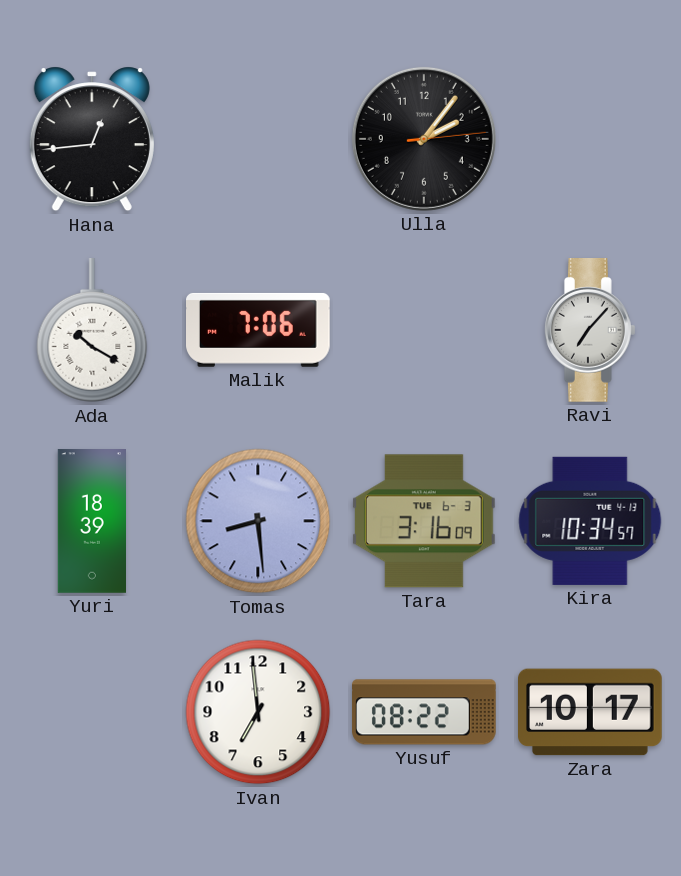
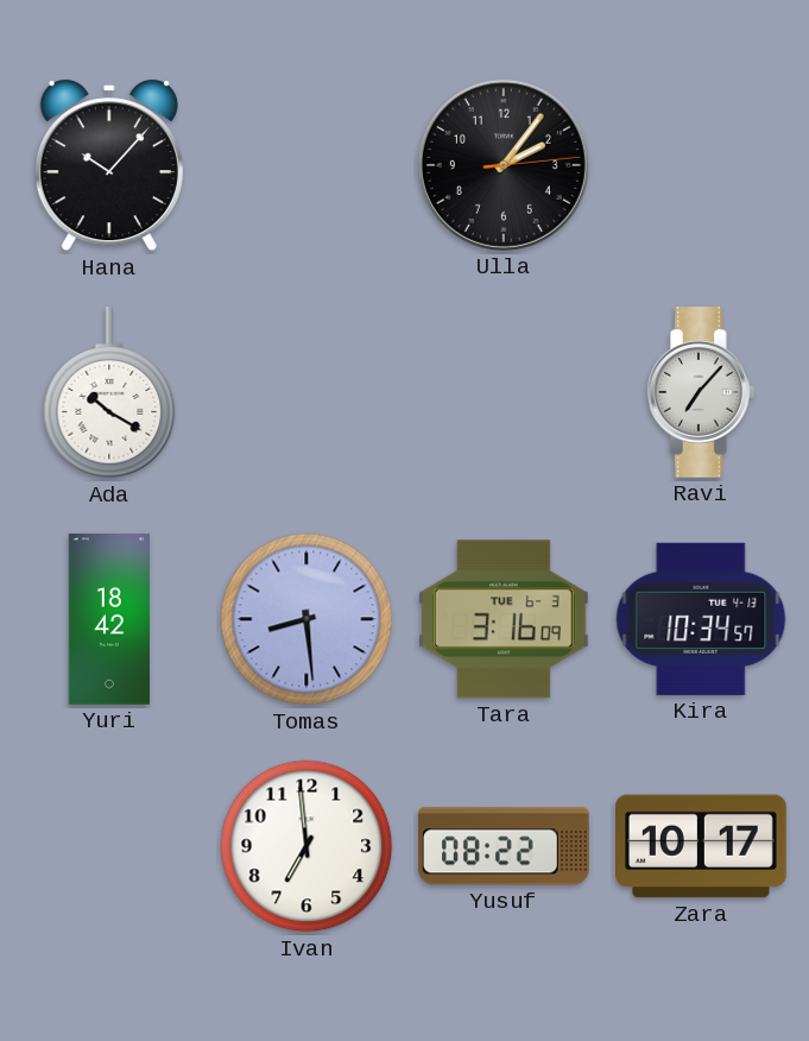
Hana: 12:44 -> 10:07 (109, 165)
Malik: 7:06 -> none (259, 330)
Yuri: 18:39 -> 18:42 (108, 619)
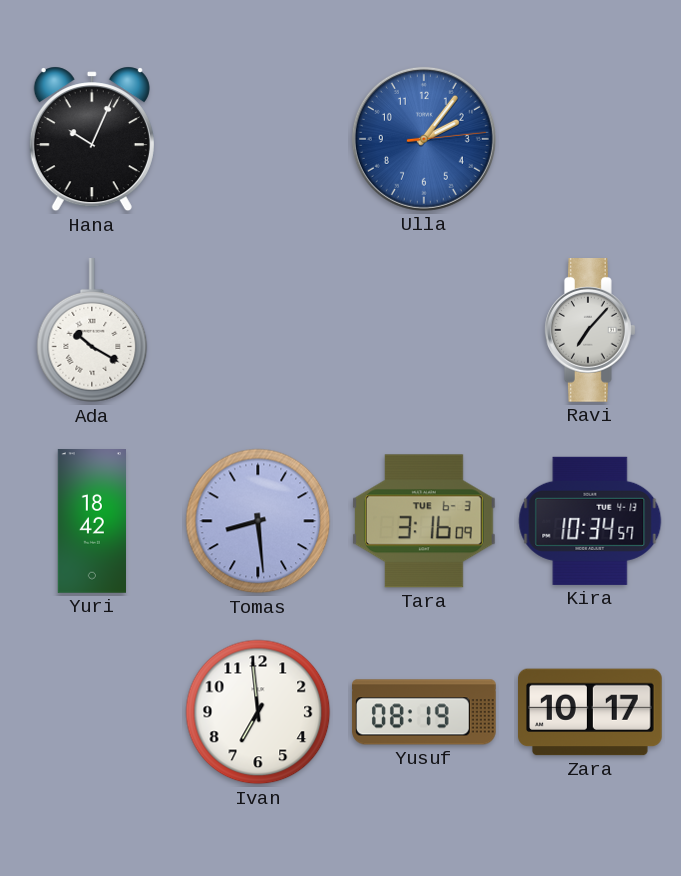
Hana: 10:07 -> 10:04 (92, 139)
Ulla dial: black -> blue (424, 139)
Yusuf: 08:22 -> 08:19 (424, 712)
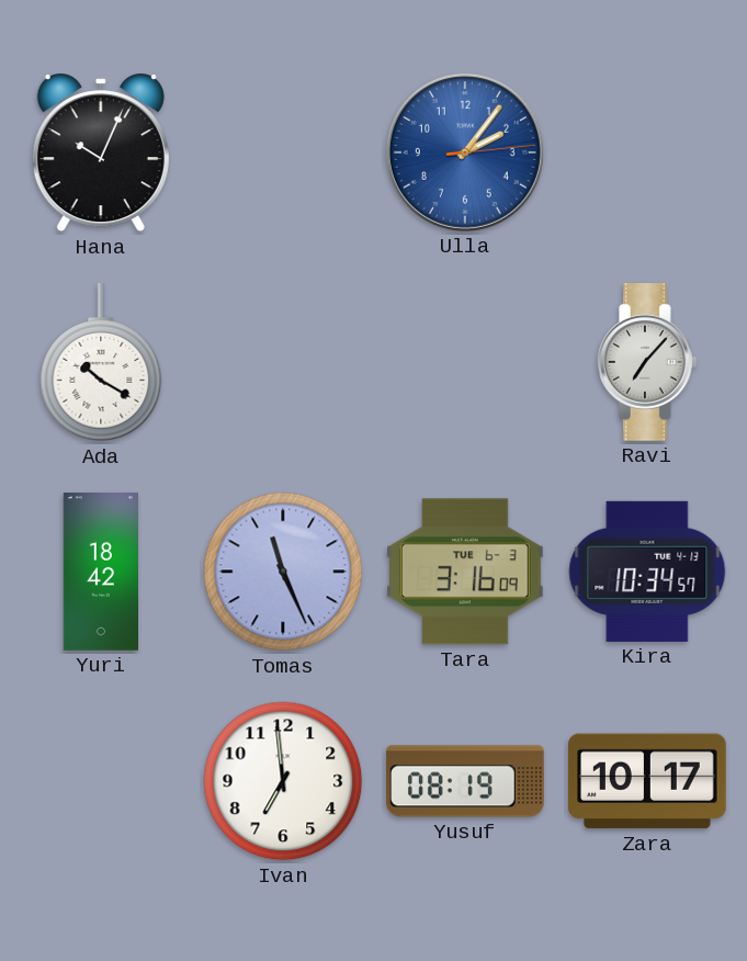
Tomas: 8:29 -> 11:26 (283, 572)
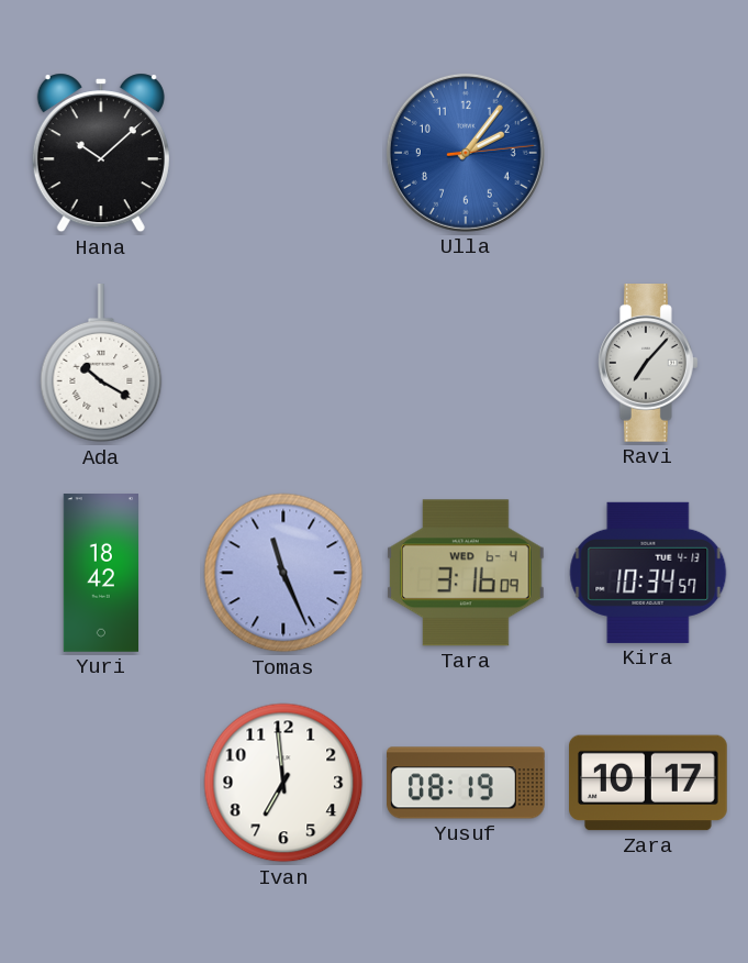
Hana: 10:04 -> 10:08 (101, 153)
Tara date: TUE 6-3 -> WED 6-4 (466, 573)
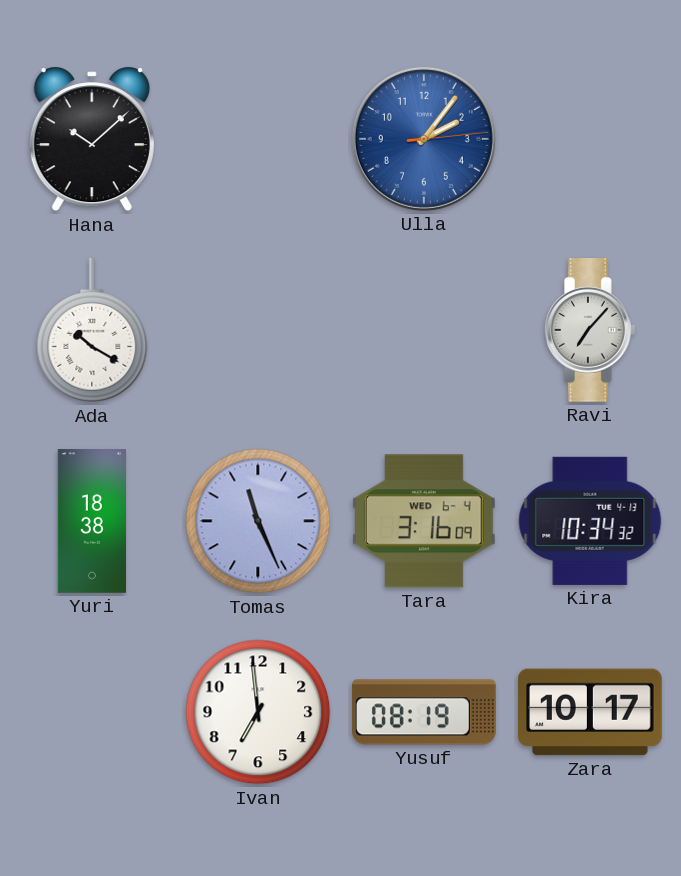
Yuri: 18:42 -> 18:38 (91, 521)
Kira: 10:34:57 -> 10:34:32 (590, 521)
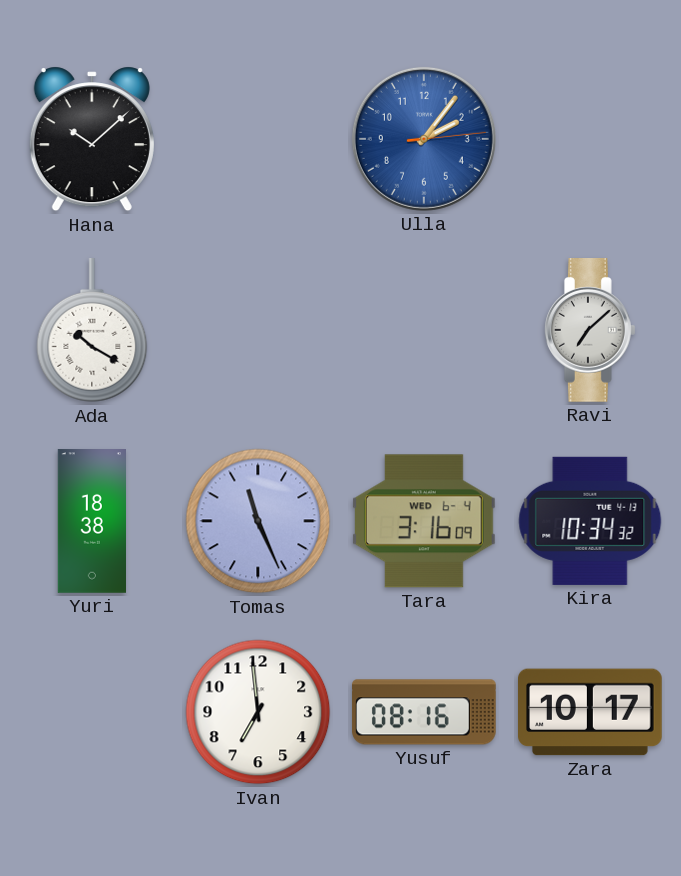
Ravi: 7:07 -> 7:08 (590, 331)
Yusuf: 08:19 -> 08:16 (424, 712)
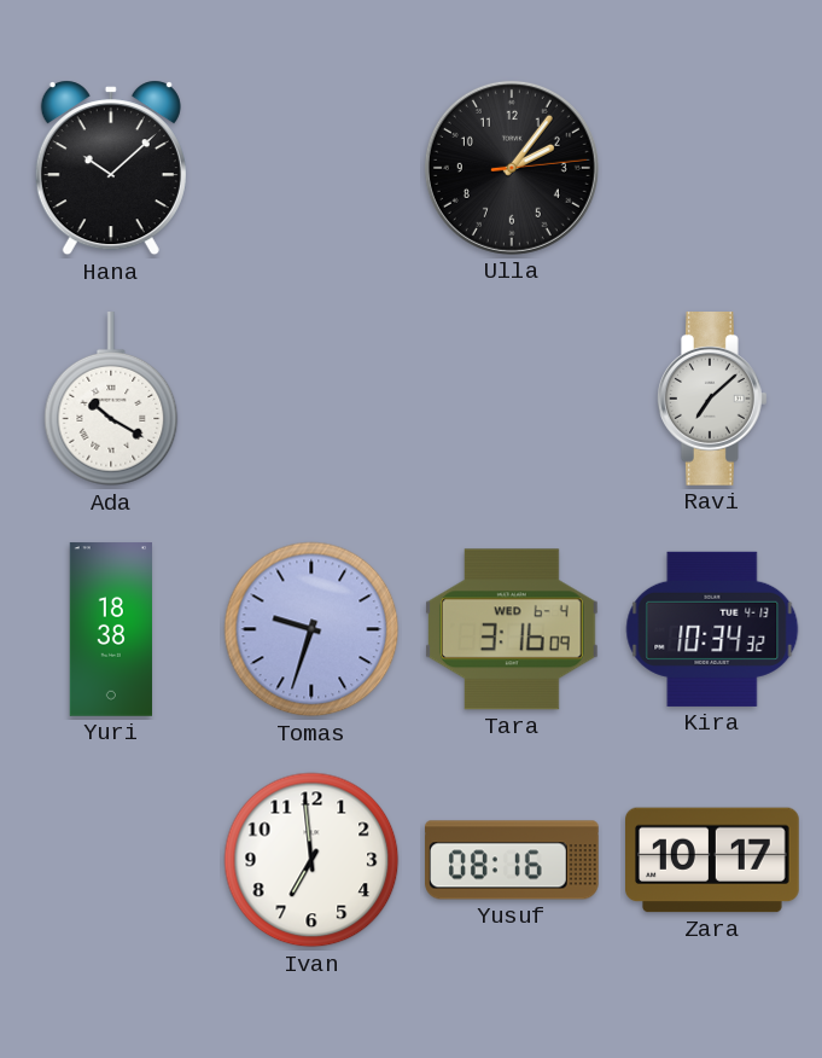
Ulla dial: blue -> black (512, 168)
Tomas: 11:26 -> 9:33 (311, 629)
